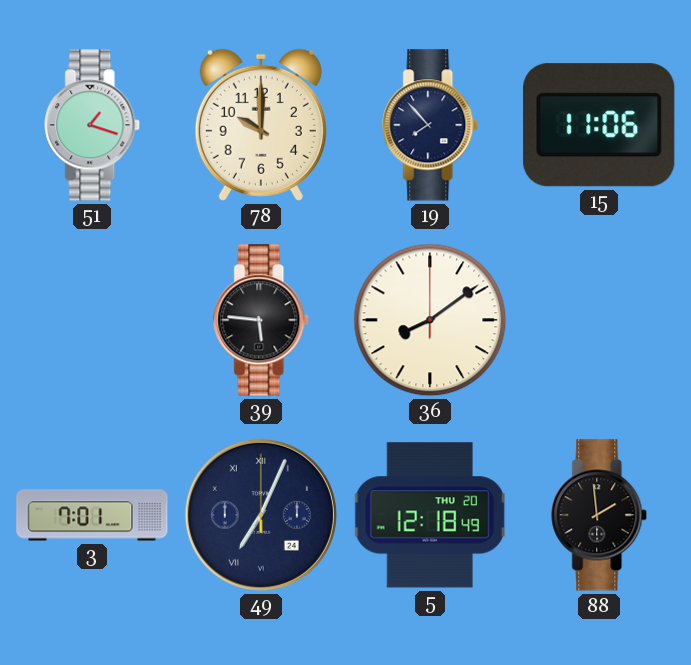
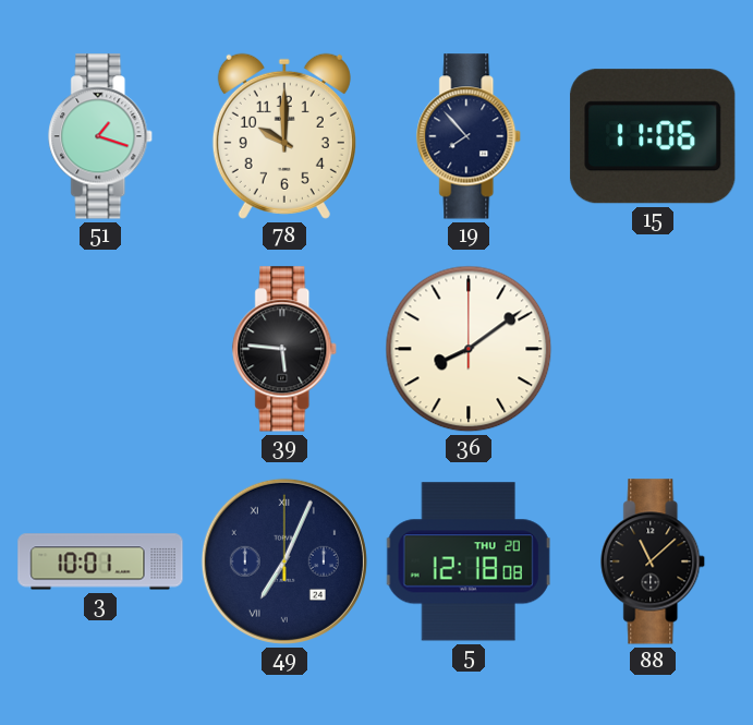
3: 7:01 -> 10:01 (100, 561)
5: 12:18:49 -> 12:18:08 (469, 561)
88: 1:59 -> 11:08 (654, 561)
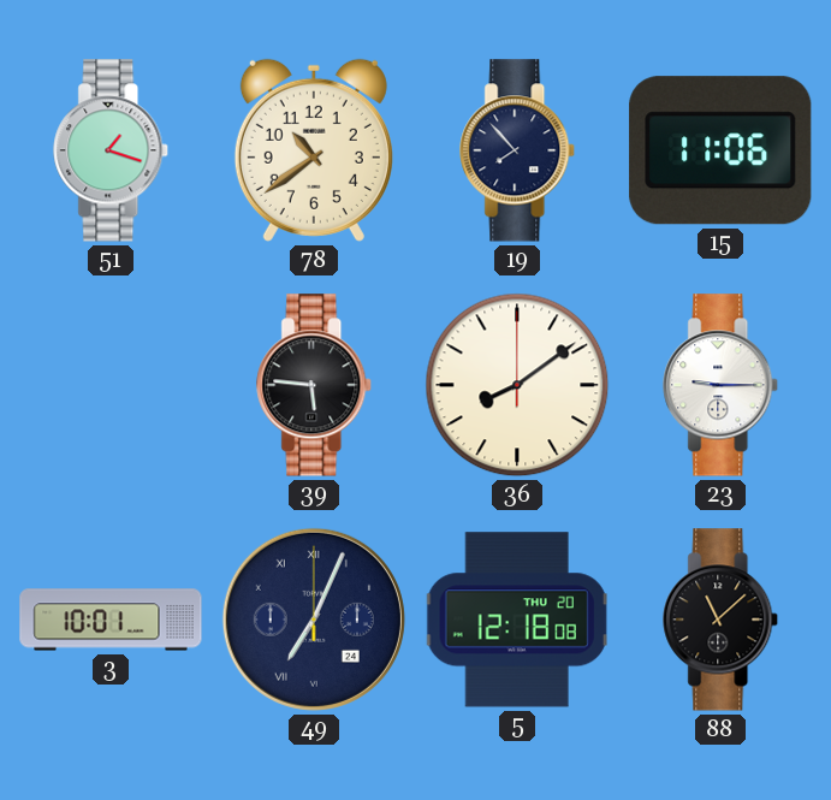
78: 10:00 -> 10:39 (314, 150)
23: none -> 9:15 (722, 385)
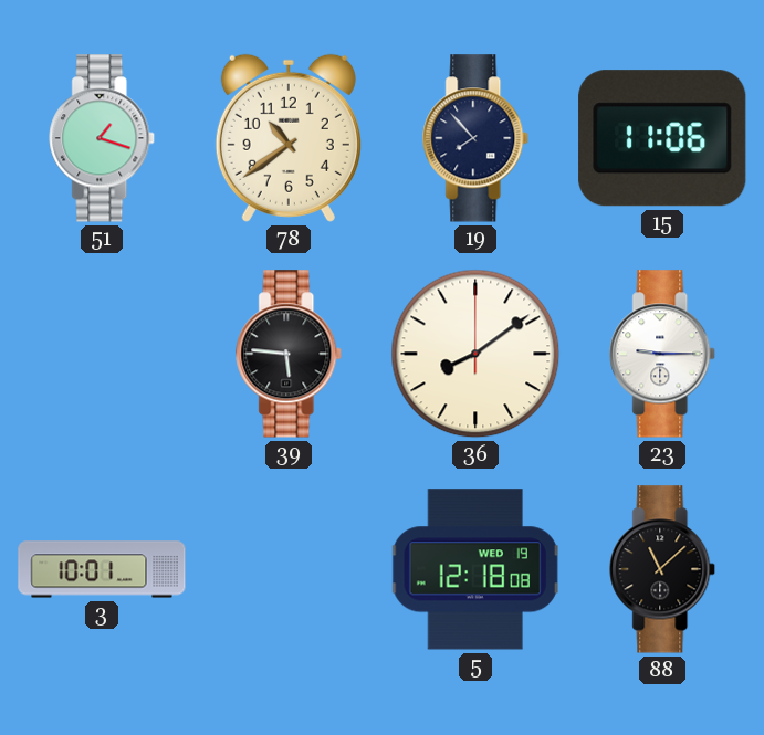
49: 7:04 -> none (314, 620)
5 date: THU 20 -> WED 19 (475, 569)
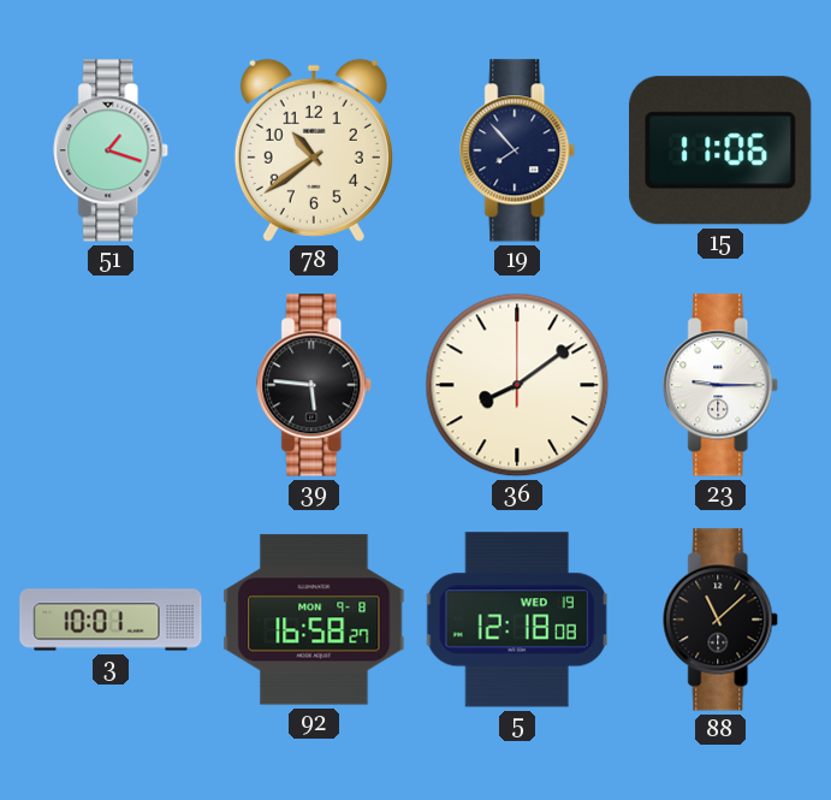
92: none -> 16:58 (314, 620)
